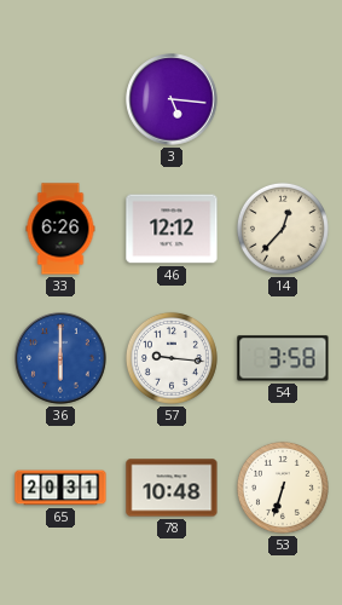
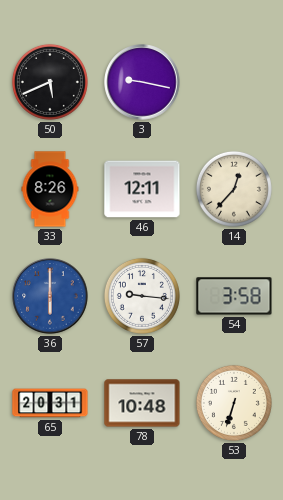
50: none -> 5:41 (50, 82)
3: 5:16 -> 9:17 (142, 82)
33: 6:26 -> 8:26 (50, 189)
46: 12:12 -> 12:11 (142, 189)
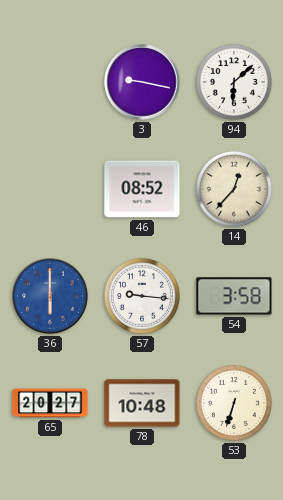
50: 5:41 -> none (50, 82)
94: none -> 6:08 (234, 82)
33: 8:26 -> none (50, 189)
46: 12:11 -> 08:52 (142, 189)
65: 20:31 -> 20:27 (50, 403)
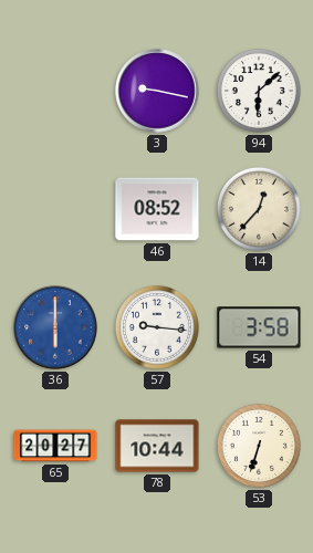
78: 10:48 -> 10:44 (157, 446)
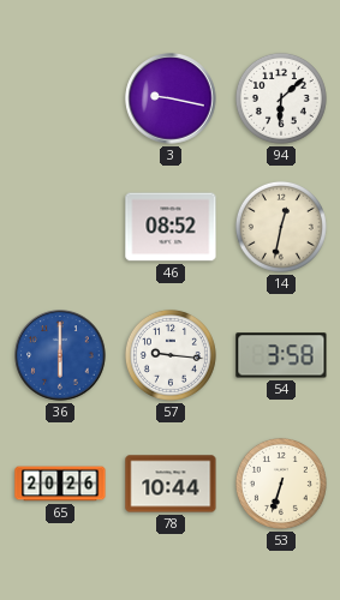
14: 12:37 -> 12:32 (281, 227)
65: 20:27 -> 20:26 (60, 484)
